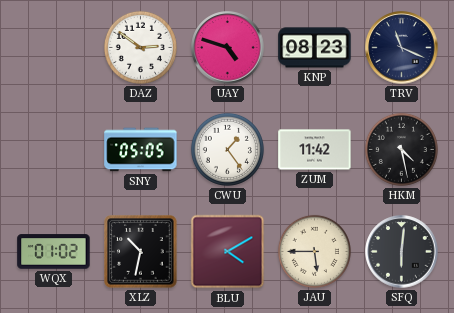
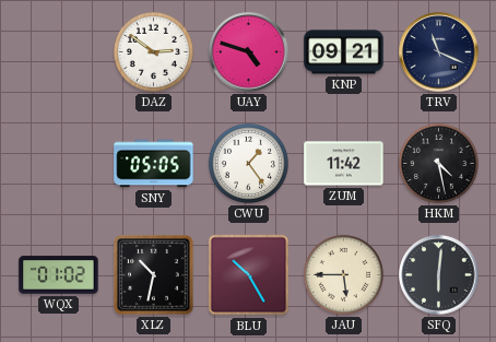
KNP: 08:23 -> 09:21 (344, 52)
BLU: 4:10 -> 10:25 (249, 275)
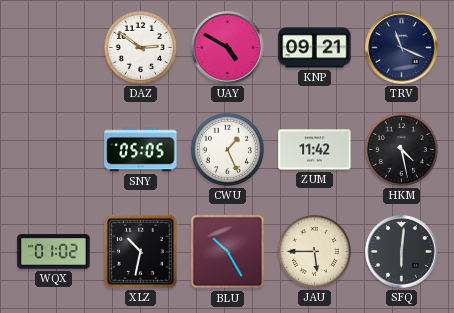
UAY: 4:48 -> 4:50 (228, 48)
CWU: 1:24 -> 1:26 (227, 149)
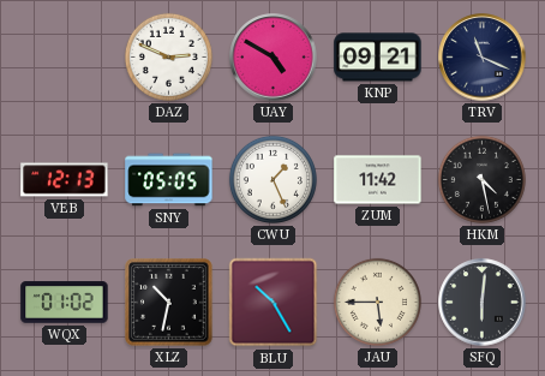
DAZ: 2:51 -> 2:49 (168, 56)
VEB: none -> 12:13 (65, 180)
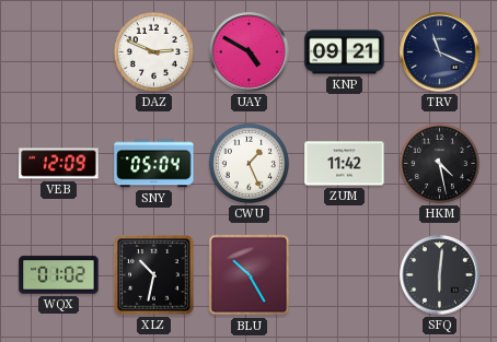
VEB: 12:13 -> 12:09 (59, 164)
SNY: 05:05 -> 05:04 (154, 164)
JAU: 5:45 -> none (377, 302)
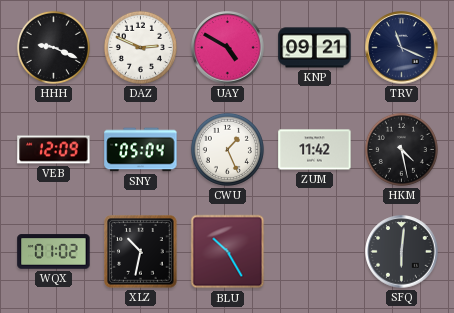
HHH: none -> 9:19 (53, 47)
